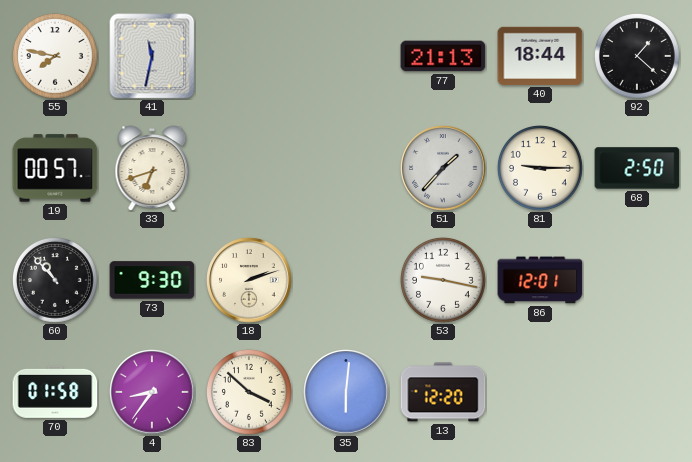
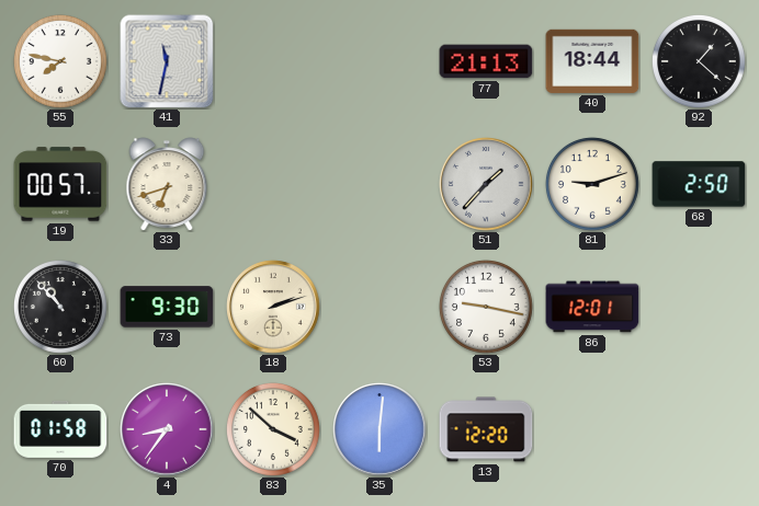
81: 9:15 -> 9:12 (592, 184)
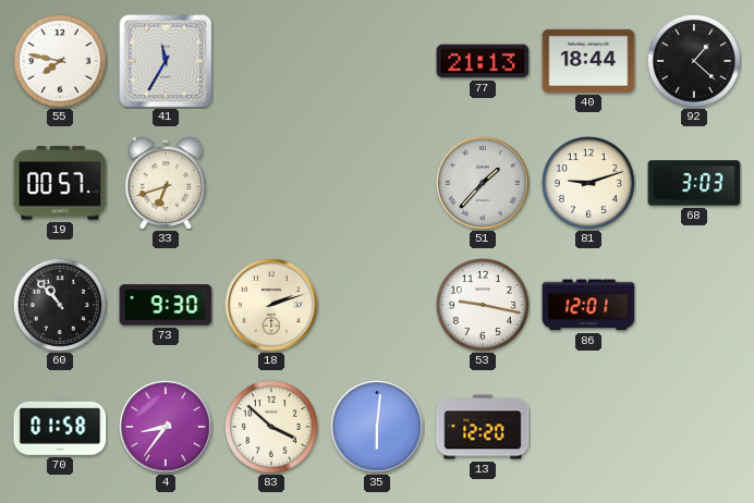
41: 11:32 -> 11:35 (166, 61)
68: 2:50 -> 3:03 (694, 183)
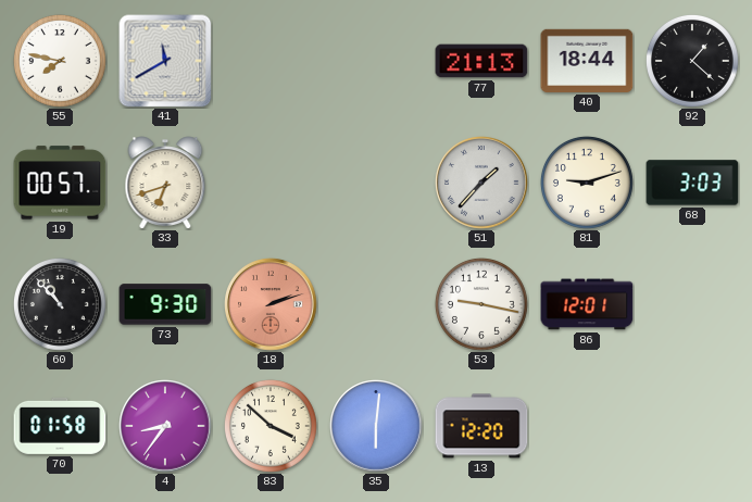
41: 11:35 -> 11:40 (165, 61)
18 dial: cream -> salmon (271, 304)
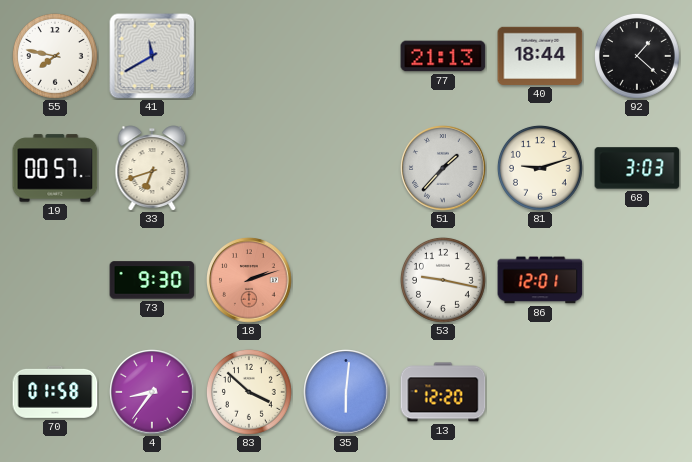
60: 10:53 -> none (60, 304)
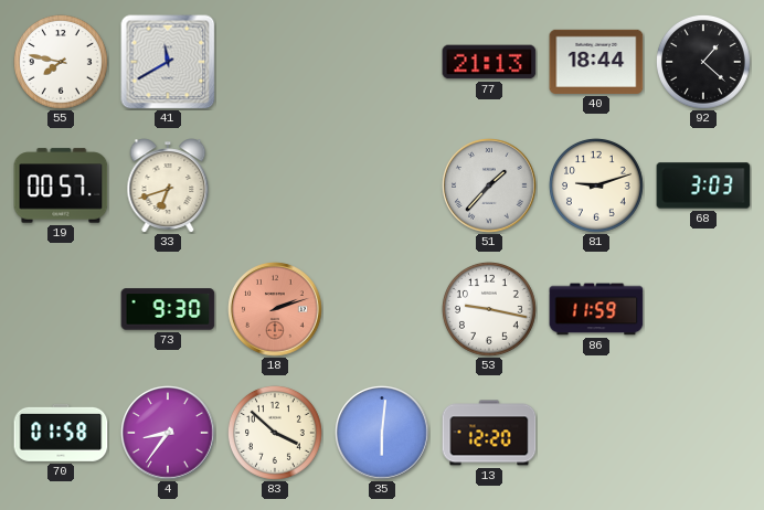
86: 12:01 -> 11:59 (596, 309)
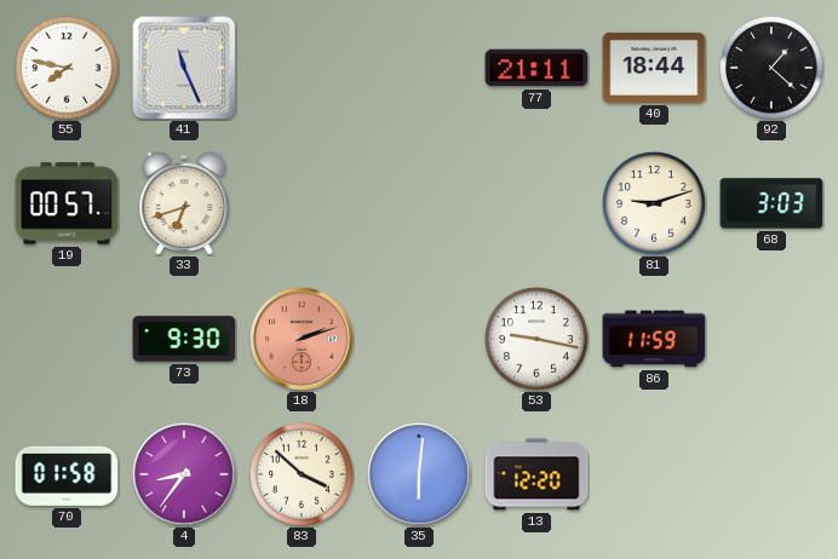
41: 11:40 -> 11:26 (184, 68)
77: 21:13 -> 21:11 (536, 68)
51: 1:37 -> none (489, 185)
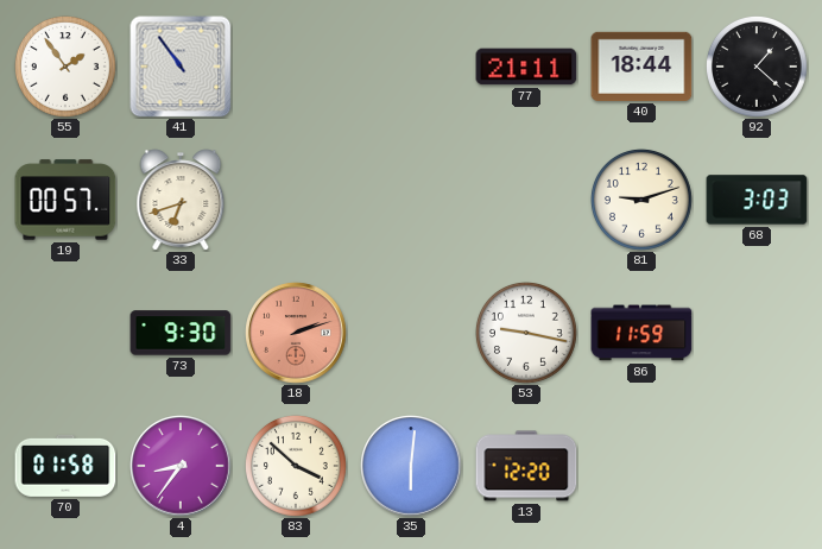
55: 7:47 -> 1:54 (65, 67)
41: 11:26 -> 10:54 (181, 67)
